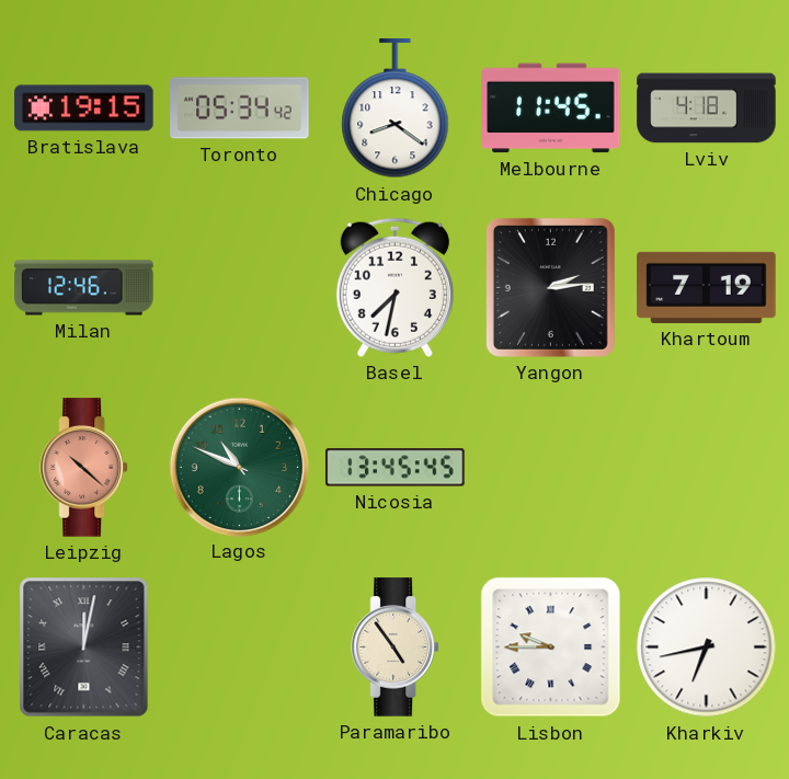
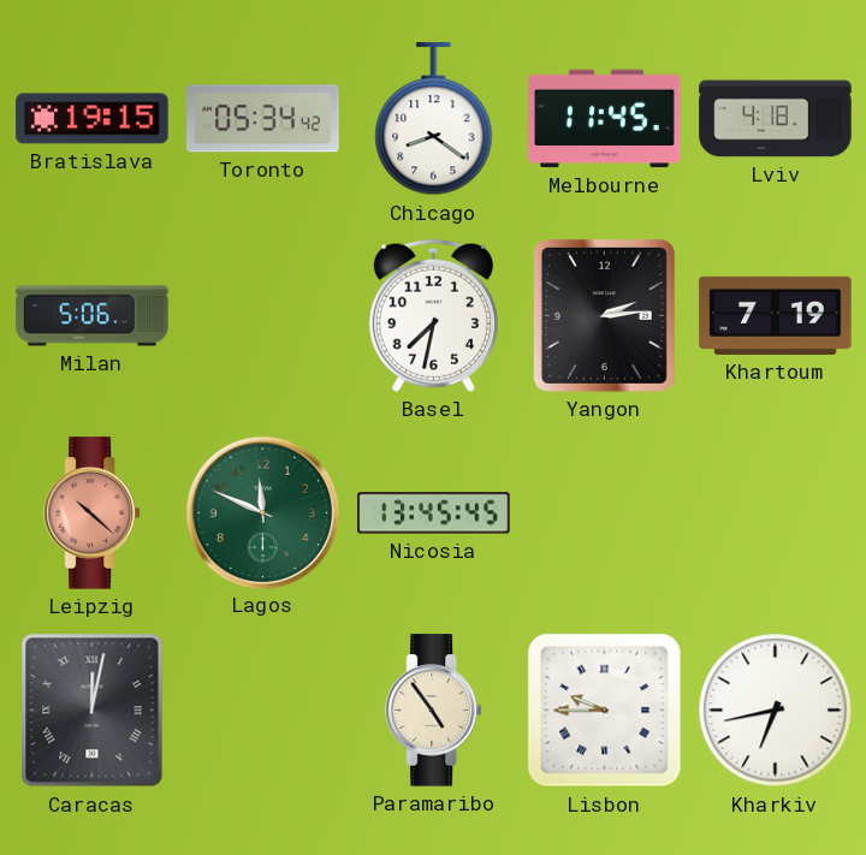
Milan: 12:46 -> 5:06 (93, 316)
Lagos: 10:49 -> 11:49 (262, 512)
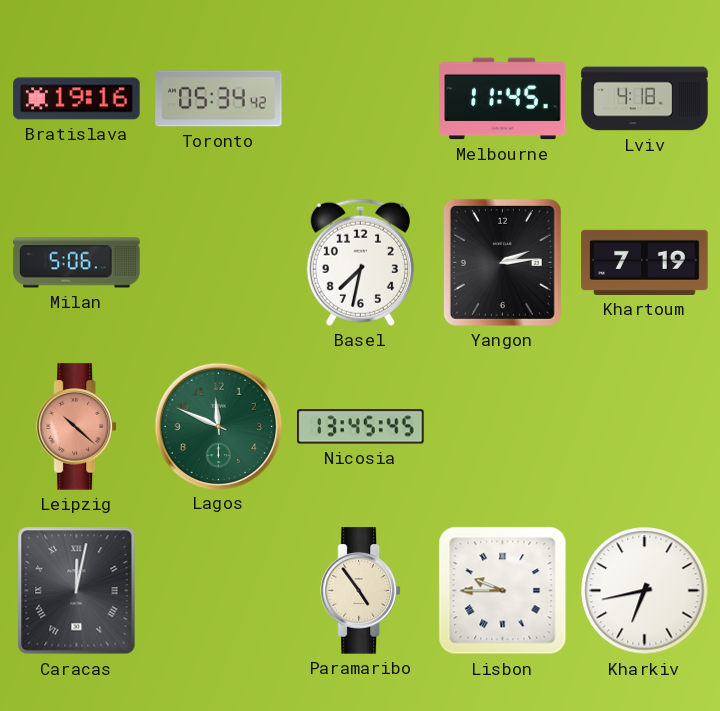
Bratislava: 19:15 -> 19:16 (77, 99)
Chicago: 8:21 -> none (434, 119)
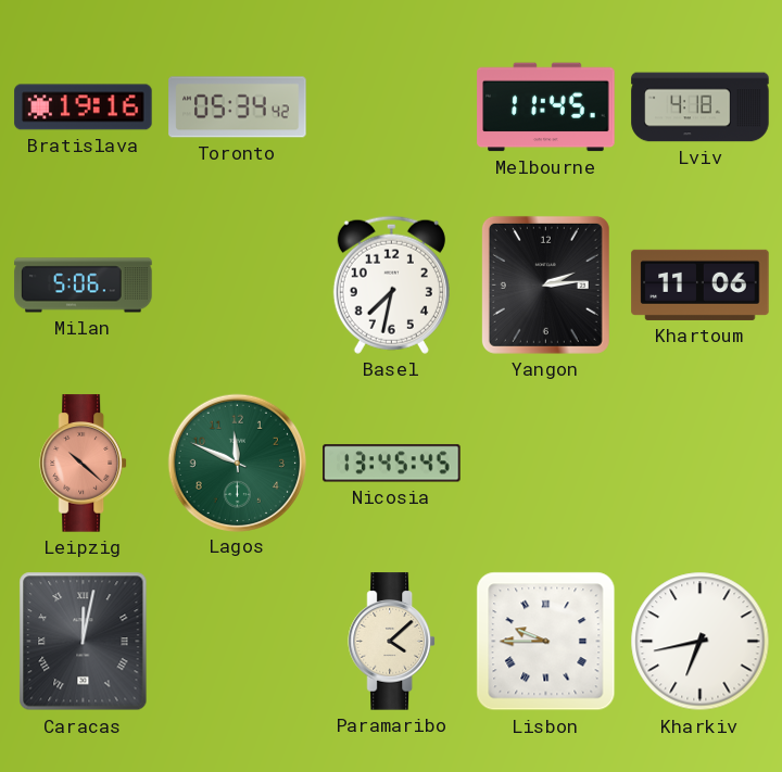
Khartoum: 7:19 -> 11:06 (701, 284)
Paramaribo: 4:54 -> 4:08 (391, 642)
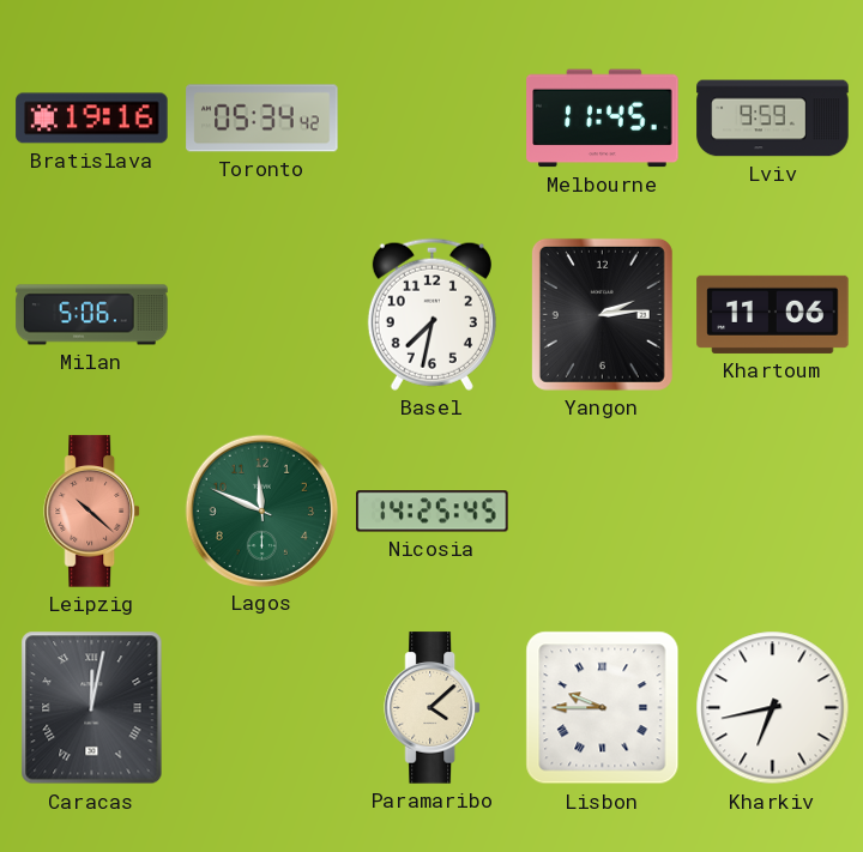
Lviv: 4:18 -> 9:59 (773, 119)
Nicosia: 13:45 -> 14:25 (433, 512)
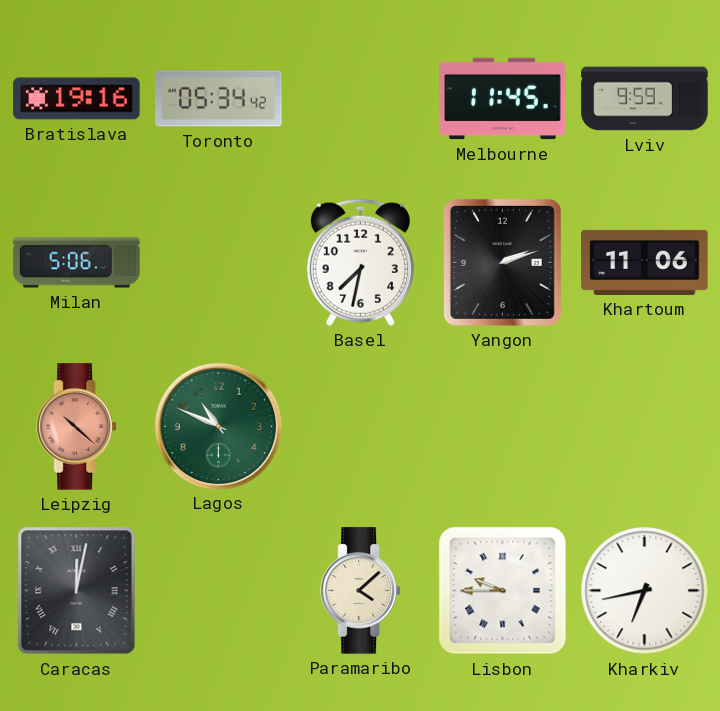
Yangon: 2:14 -> 2:12 (502, 262)
Lagos: 11:49 -> 10:49 (218, 426)
Nicosia: 14:25 -> none (433, 512)
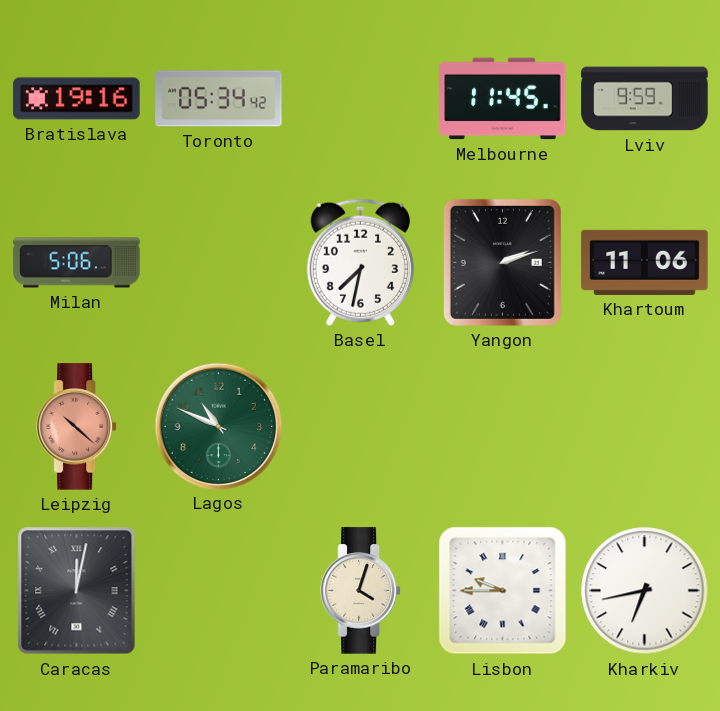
Paramaribo: 4:08 -> 4:03 (360, 591)
